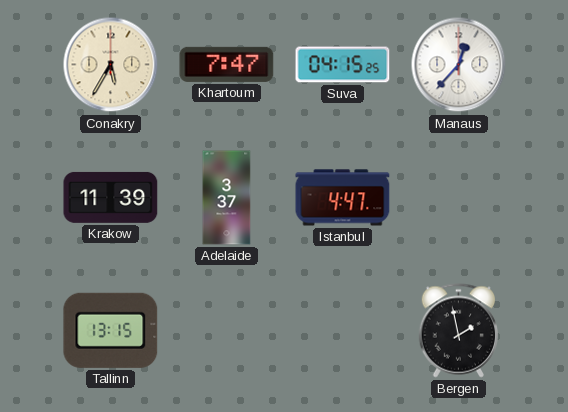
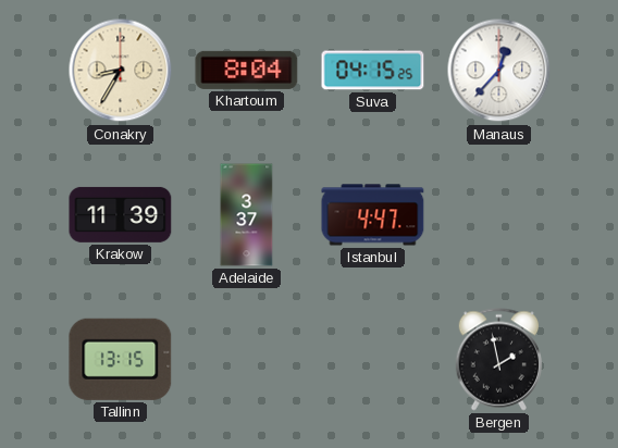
Conakry: 5:35 -> 8:35 (121, 71)
Khartoum: 7:47 -> 8:04 (247, 70)
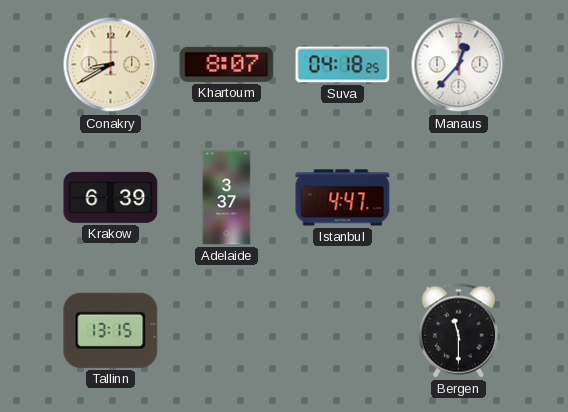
Conakry: 8:35 -> 8:40 (111, 65)
Khartoum: 8:04 -> 8:07 (227, 64)
Suva: 04:15 -> 04:18 (343, 65)
Krakow: 11:39 -> 6:39 (111, 197)
Bergen: 1:58 -> 11:30 (459, 331)
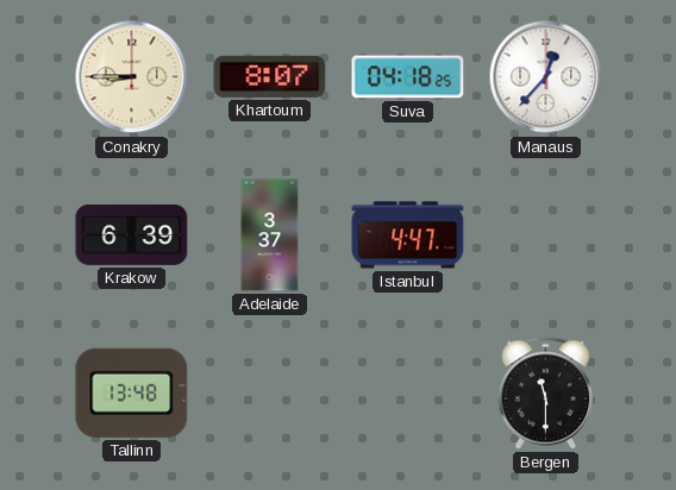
Conakry: 8:40 -> 8:45 (132, 77)
Tallinn: 13:15 -> 13:48 (132, 392)
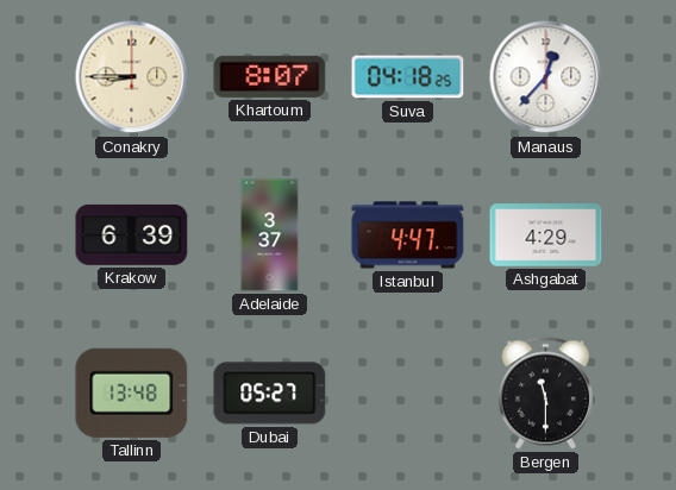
Ashgabat: none -> 4:29 (546, 235)
Dubai: none -> 05:27 (270, 394)
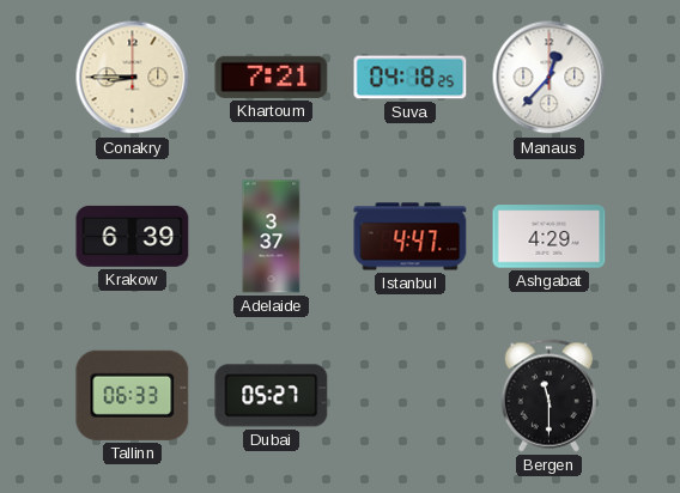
Khartoum: 8:07 -> 7:21 (272, 77)
Tallinn: 13:48 -> 06:33 (133, 395)
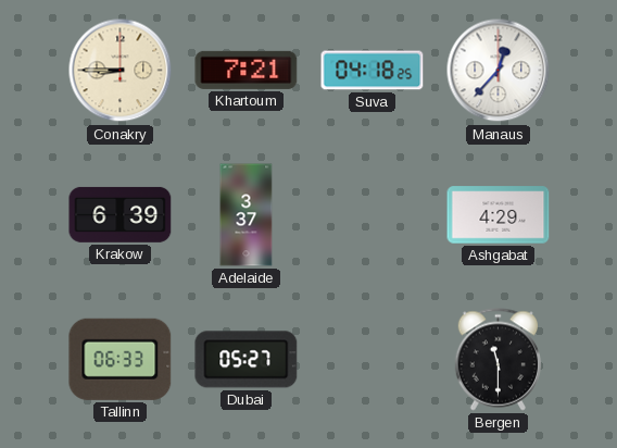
Istanbul: 4:47 -> none (411, 237)
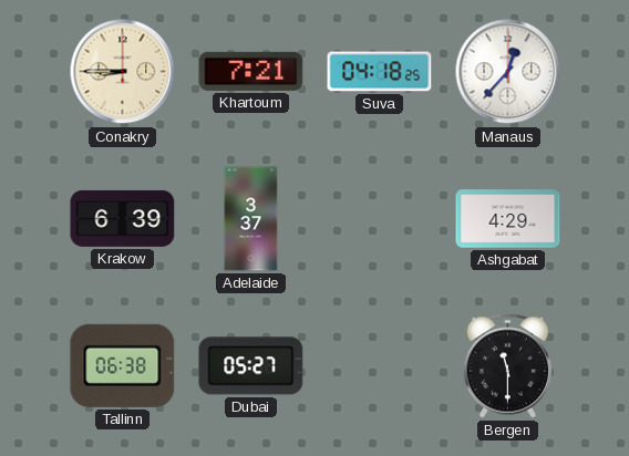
Tallinn: 06:33 -> 06:38 (123, 365)
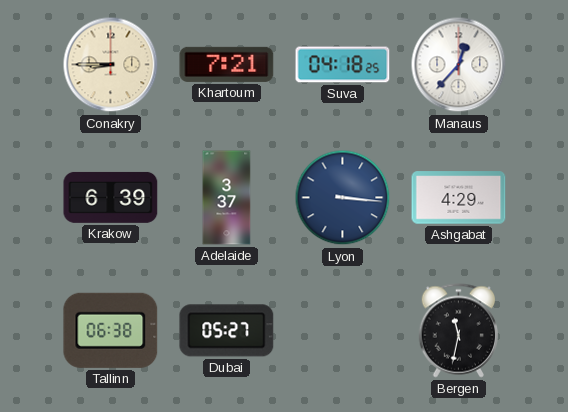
Lyon: none -> 3:16 (343, 198)
Bergen: 11:30 -> 11:32 (459, 331)
